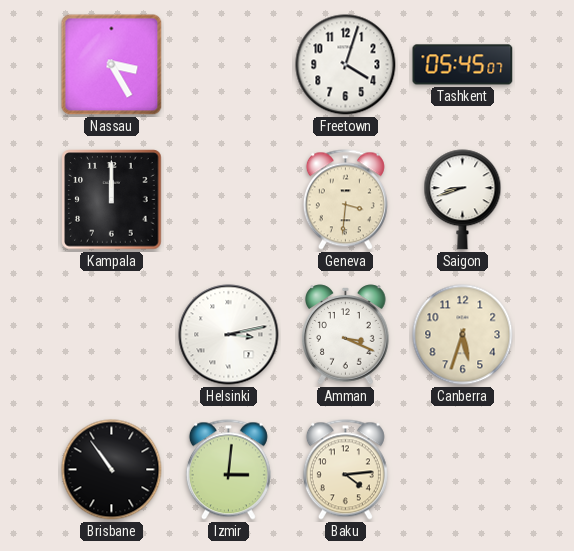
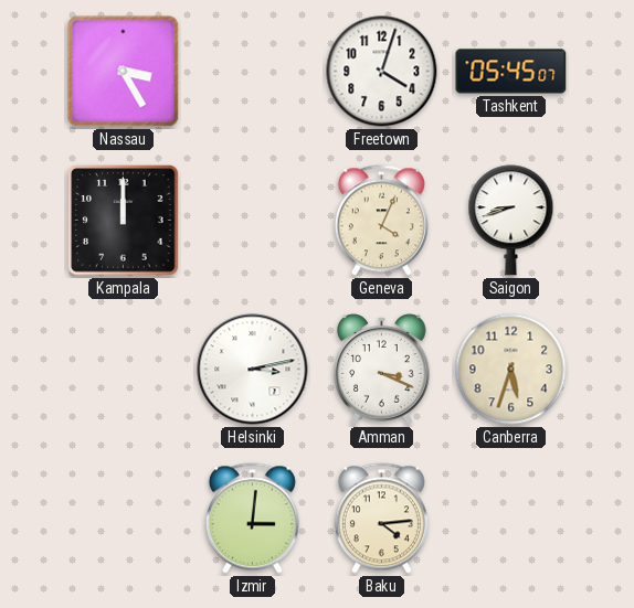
Geneva: 3:31 -> 4:04 (381, 221)
Brisbane: 10:54 -> none (112, 470)
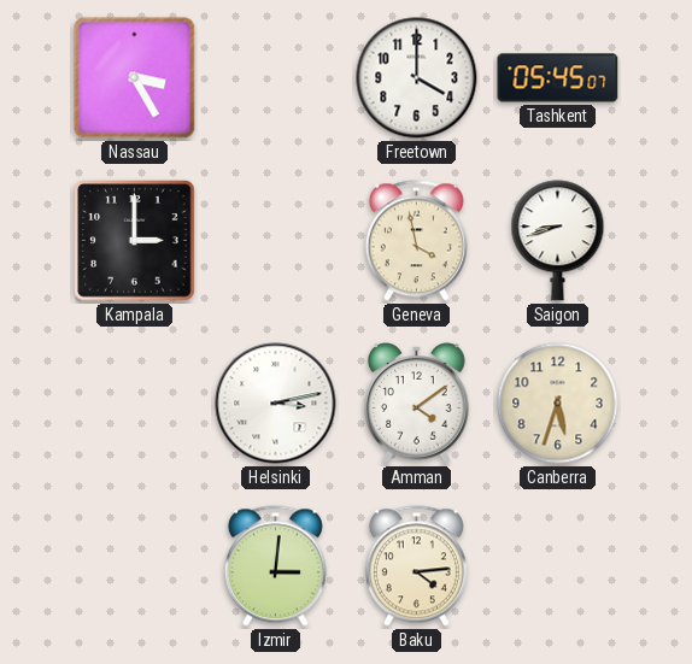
Freetown: 4:03 -> 4:00 (417, 78)
Kampala: 12:00 -> 3:00 (135, 241)
Geneva: 4:04 -> 3:58 (416, 241)
Amman: 3:19 -> 4:09 (417, 404)
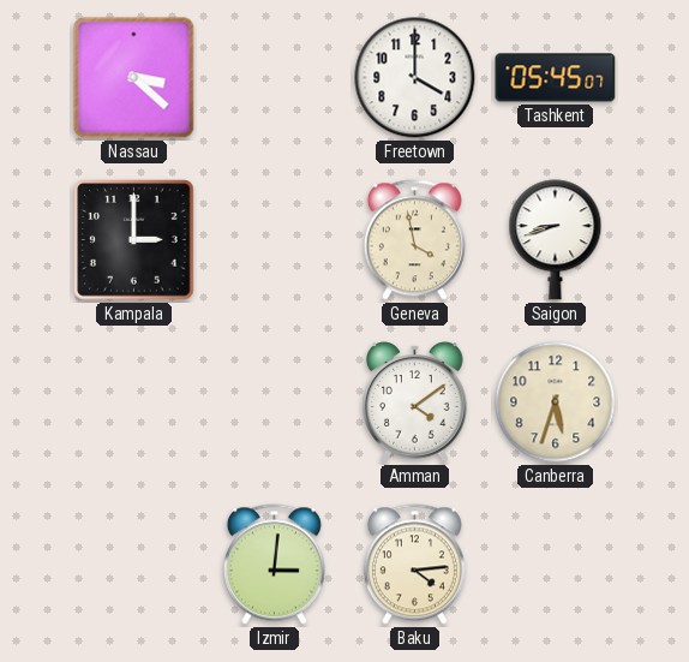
Nassau: 3:25 -> 3:22 (134, 78)
Helsinki: 3:13 -> none (276, 404)
